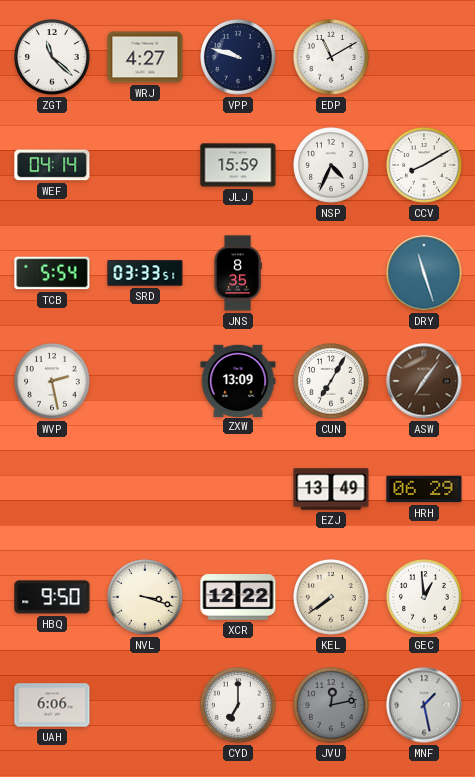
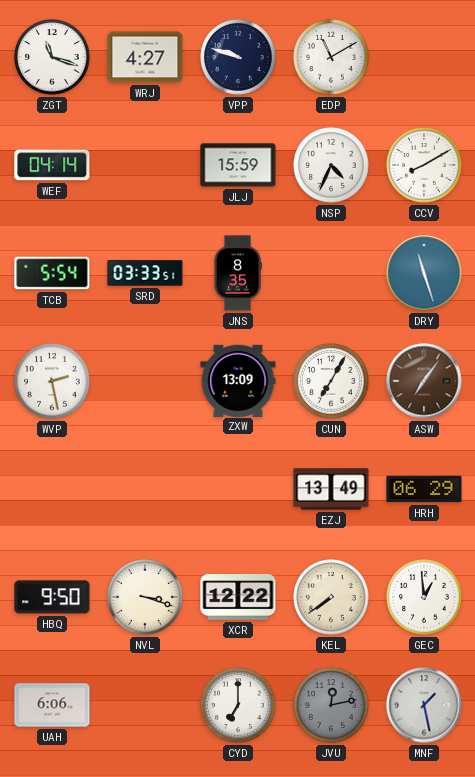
ZGT: 11:22 -> 11:18 (52, 57)
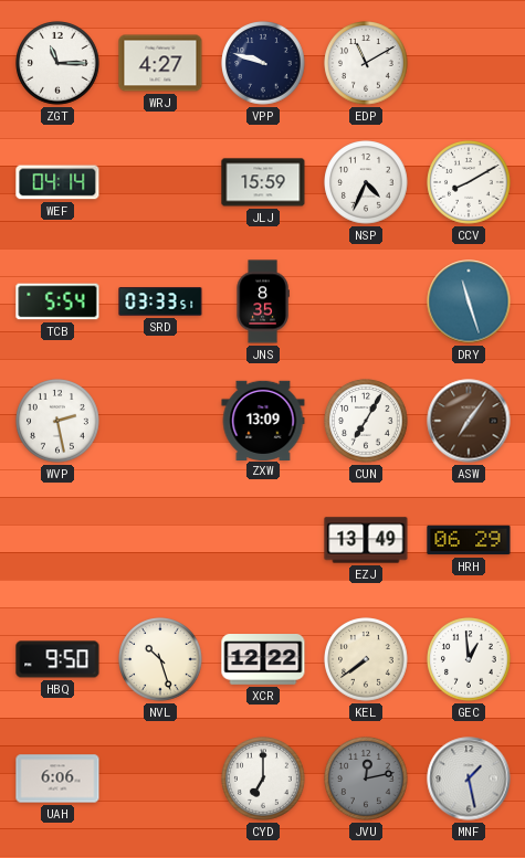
ZGT: 11:18 -> 11:15 (57, 63)
NVL: 3:18 -> 10:27 (160, 659)
